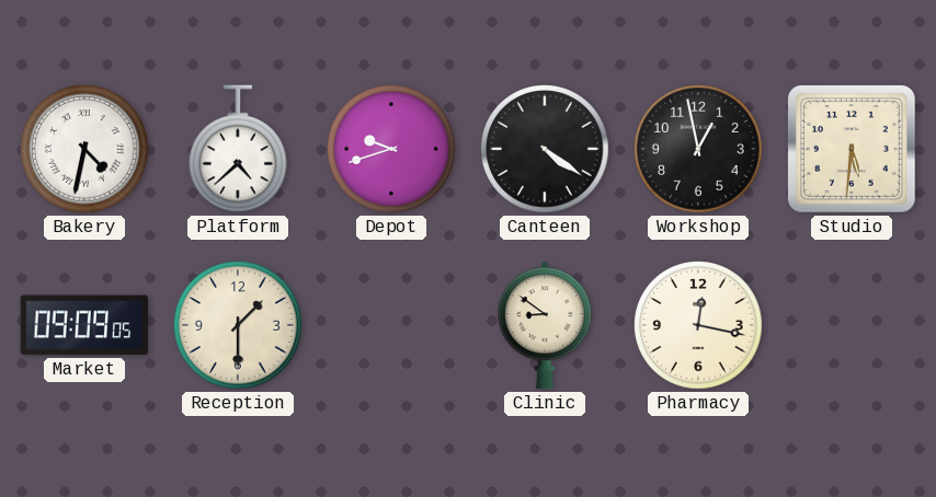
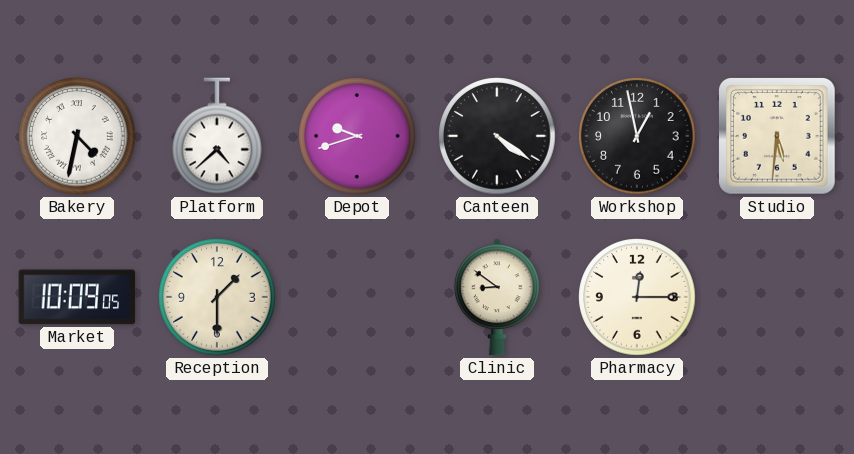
Market: 09:09 -> 10:09 (77, 297)
Pharmacy: 12:17 -> 12:15 (637, 297)
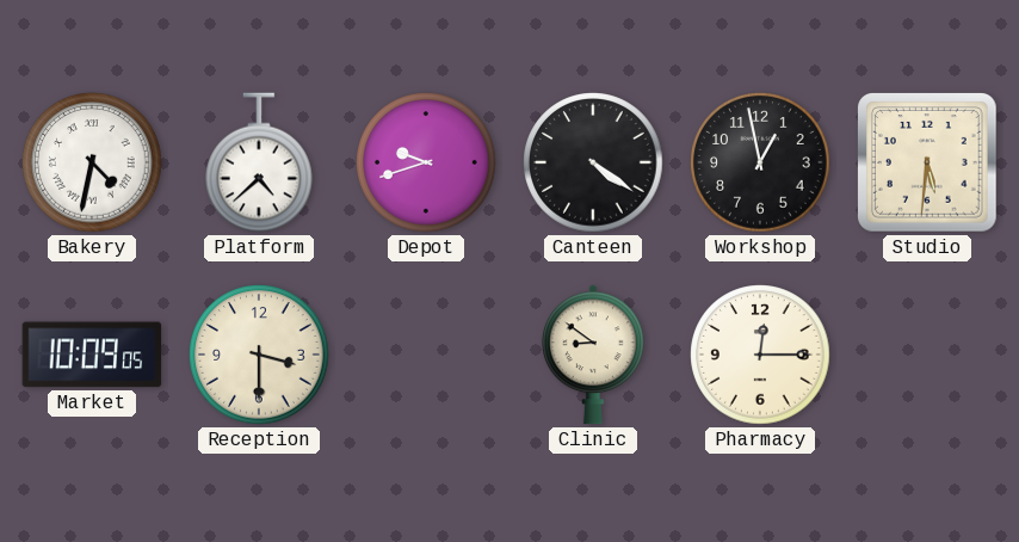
Reception: 1:30 -> 3:30 (259, 355)
